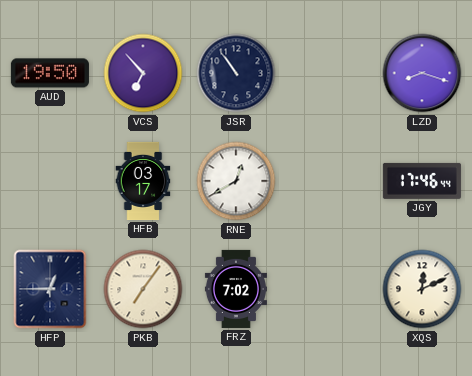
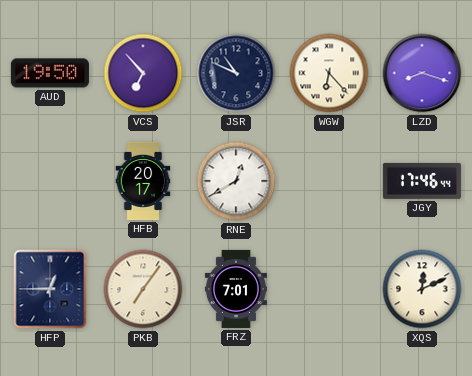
JSR: 10:54 -> 10:49 (236, 73)
WGW: none -> 6:23 (329, 73)
HFB: 03:17 -> 20:17 (143, 181)
FRZ: 7:02 -> 7:01 (236, 289)
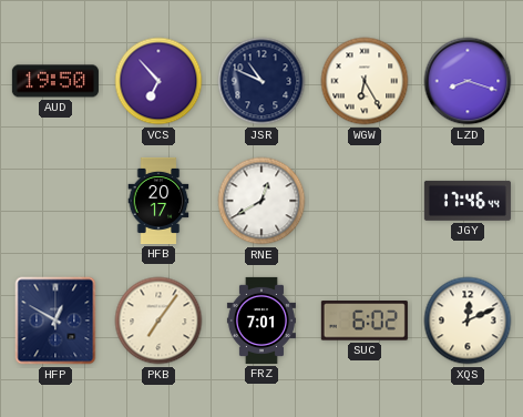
WGW: 6:23 -> 6:25 (365, 81)
HFP: 12:45 -> 12:50 (55, 321)
SUC: none -> 6:02 (365, 321)
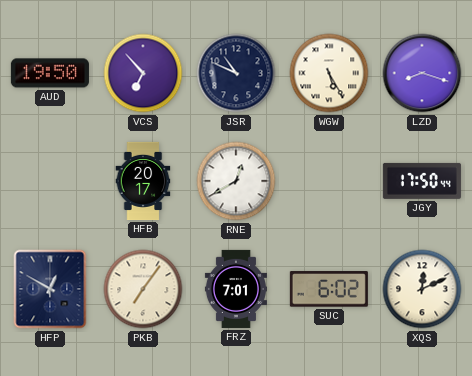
WGW: 6:25 -> 5:25 (329, 73)
JGY: 17:46 -> 17:50 (422, 181)
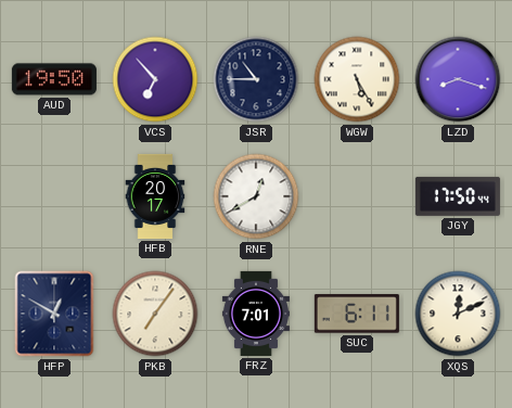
JSR: 10:49 -> 10:45 (256, 79)
SUC: 6:02 -> 6:11 (357, 314)
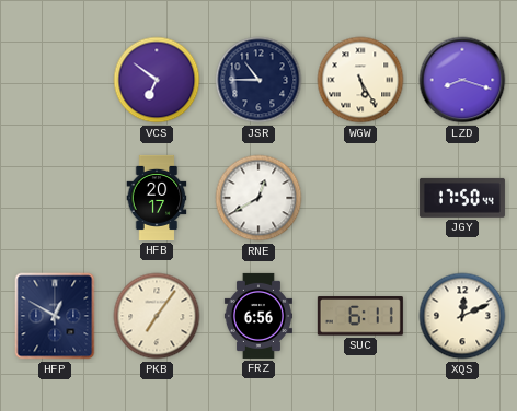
AUD: 19:50 -> none (54, 79)
VCS: 6:53 -> 6:51 (157, 80)
FRZ: 7:01 -> 6:56 (258, 316)
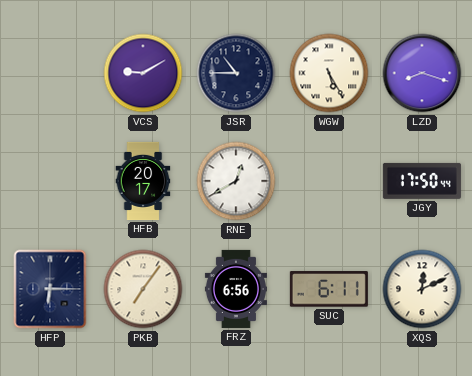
VCS: 6:51 -> 9:10 (143, 73)
HFP: 12:50 -> 6:15 (50, 289)
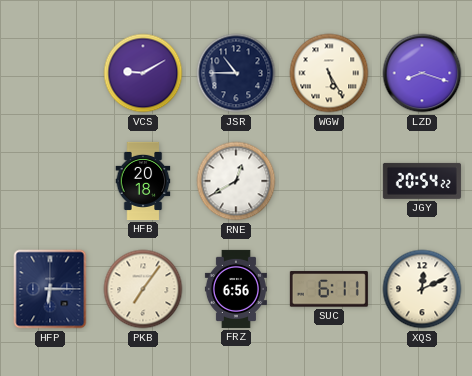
HFB: 20:17 -> 20:18 (143, 181)
JGY: 17:50 -> 20:54 (422, 181)
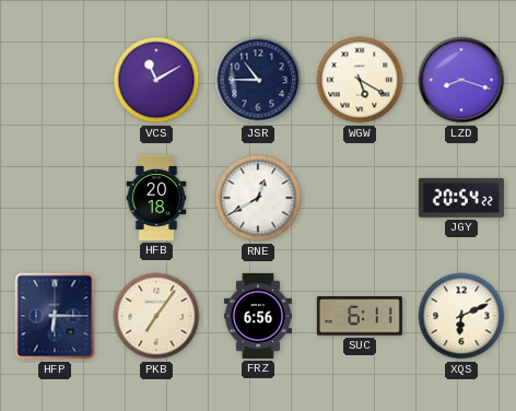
VCS: 9:10 -> 11:10 (156, 80)
WGW: 5:25 -> 5:20 (360, 80)
XQS: 12:11 -> 6:11 (461, 316)
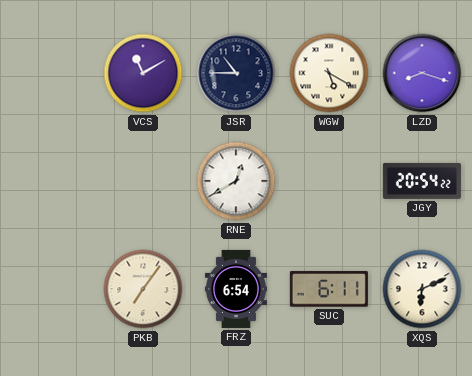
HFB: 20:18 -> none (156, 198)
HFP: 6:15 -> none (55, 316)
FRZ: 6:56 -> 6:54 (236, 289)
